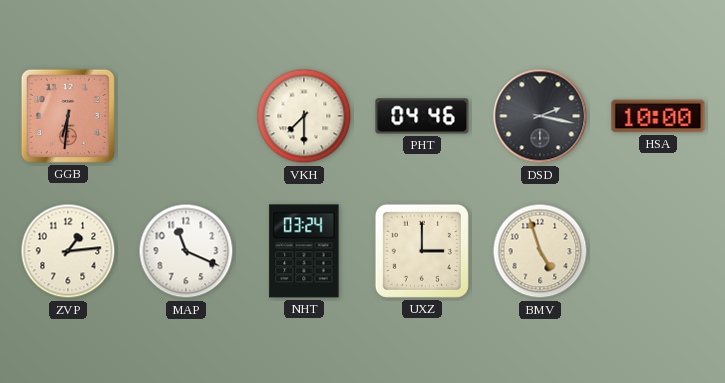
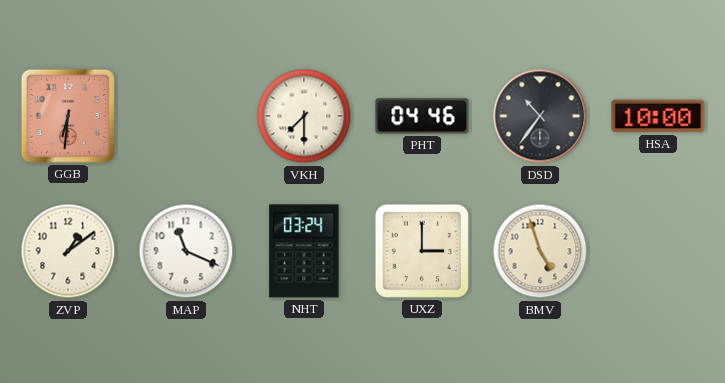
DSD: 2:17 -> 10:36 (540, 116)
ZVP: 1:14 -> 1:09 (68, 251)
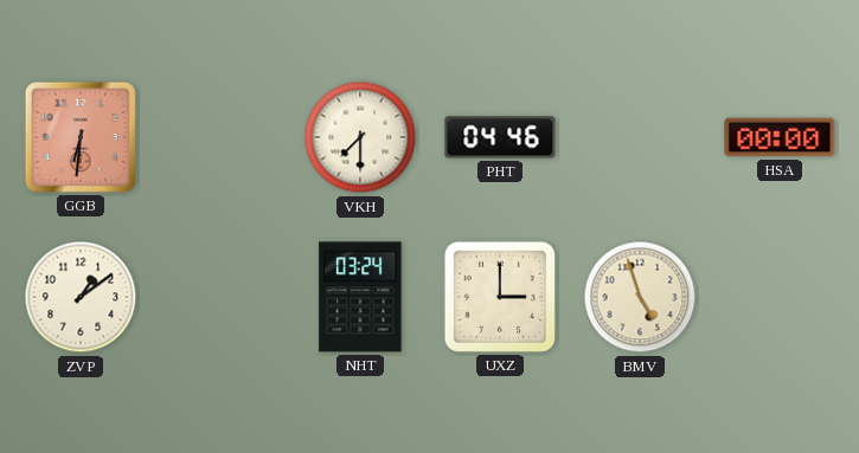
DSD: 10:36 -> none (540, 116)
HSA: 10:00 -> 00:00 (780, 137)
MAP: 11:19 -> none (186, 251)
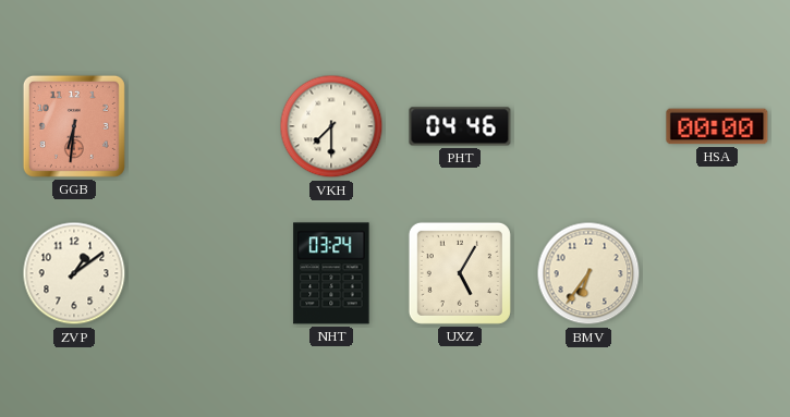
UXZ: 3:00 -> 5:05 (460, 273)
BMV: 4:57 -> 6:36 (588, 273)
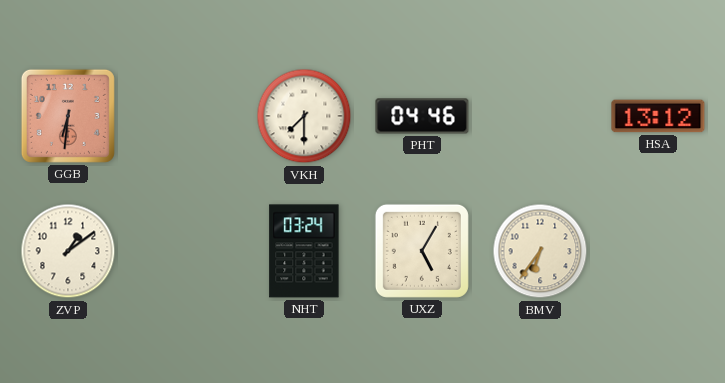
HSA: 00:00 -> 13:12 (658, 116)
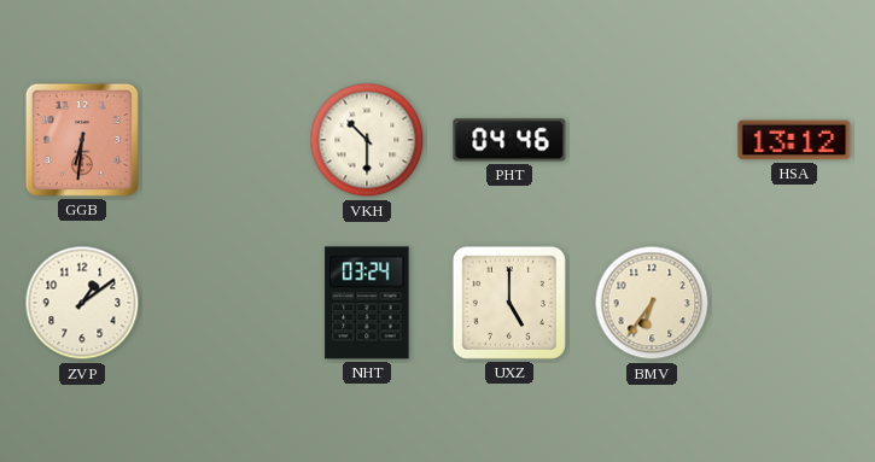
VKH: 7:30 -> 10:30 (367, 140)
UXZ: 5:05 -> 5:00 (509, 303)
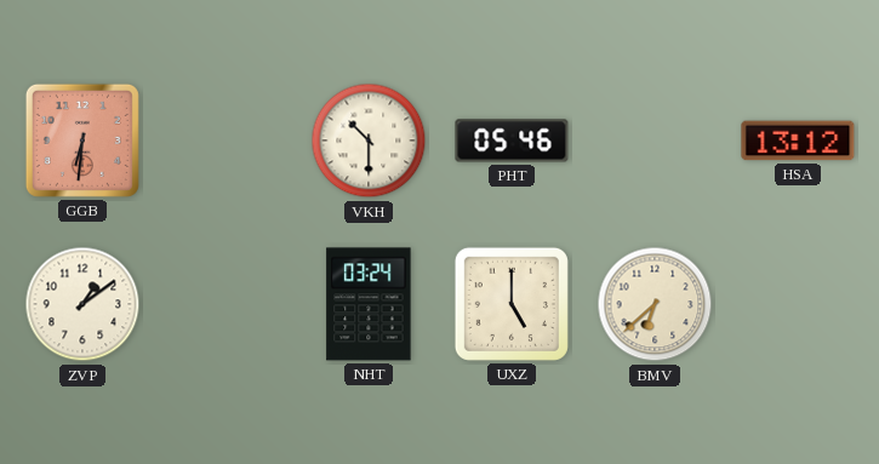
PHT: 04:46 -> 05:46 (512, 141)
BMV: 6:36 -> 6:38 (655, 304)
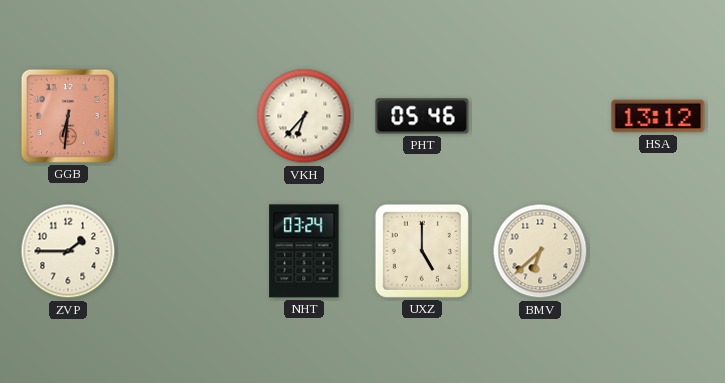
VKH: 10:30 -> 6:37 (304, 116)
ZVP: 1:09 -> 1:45 (68, 251)
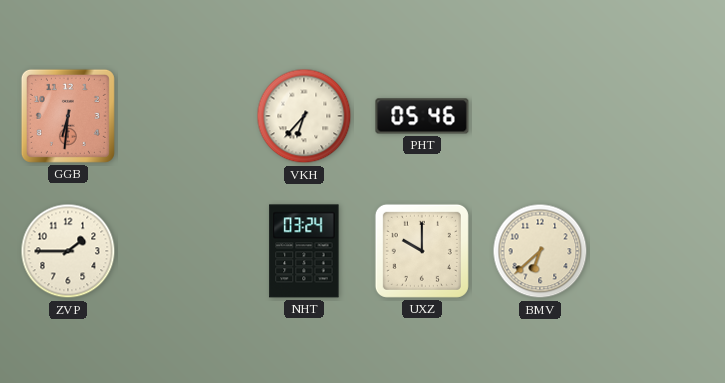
HSA: 13:12 -> none (658, 116)
UXZ: 5:00 -> 10:00 (422, 251)
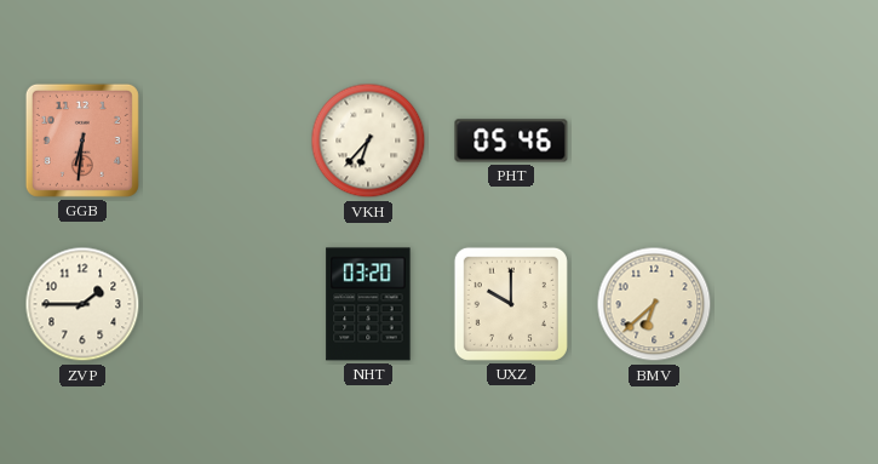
NHT: 03:24 -> 03:20 (368, 304)
